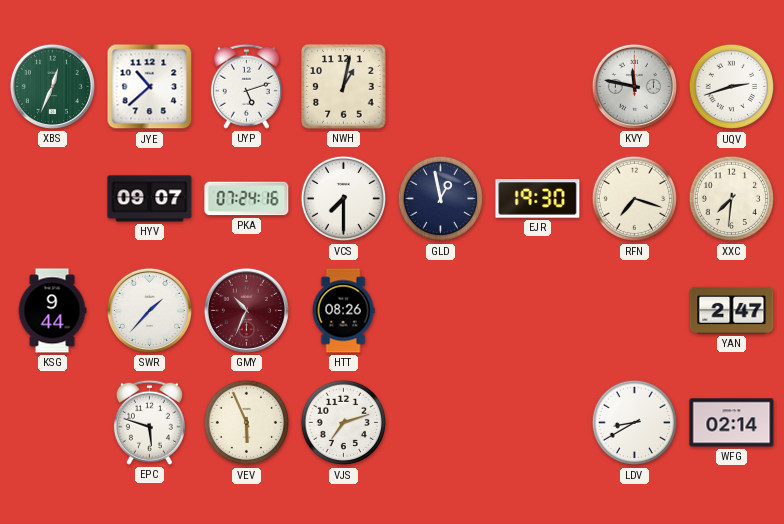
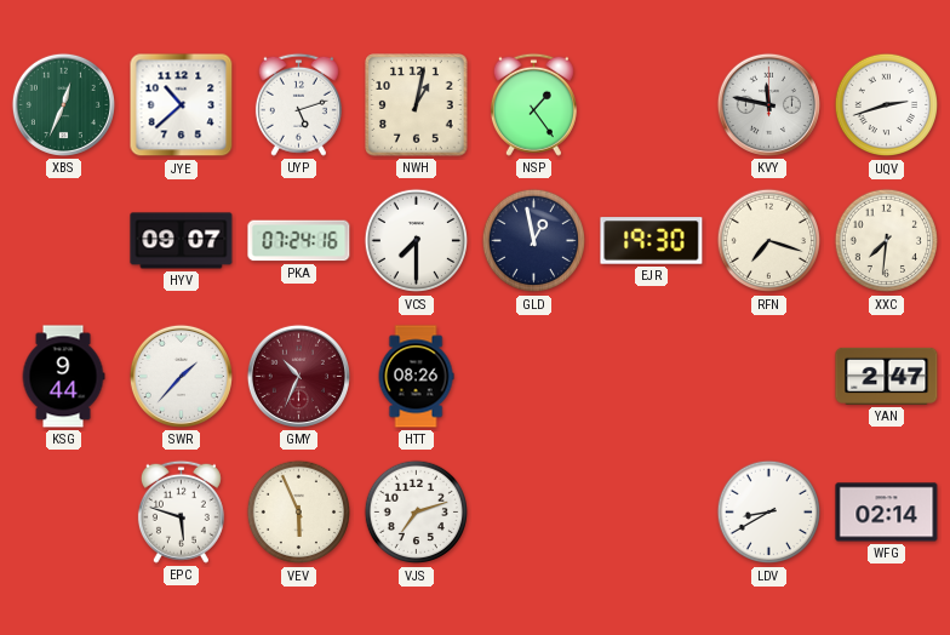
NSP: none -> 1:24 (533, 104)
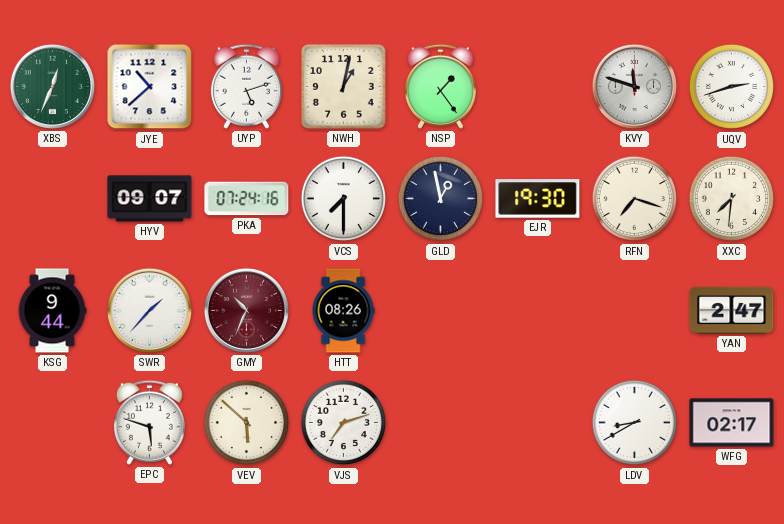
KVY: 11:47 -> 11:48 (634, 86)
VEV: 5:56 -> 5:52 (247, 423)
WFG: 02:14 -> 02:17 (732, 423)
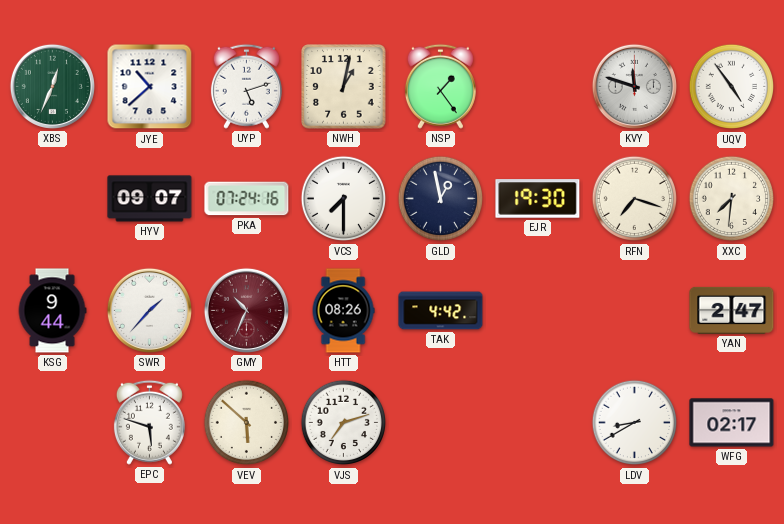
UQV: 2:42 -> 4:54 (732, 87)
TAK: none -> 4:42 (441, 311)
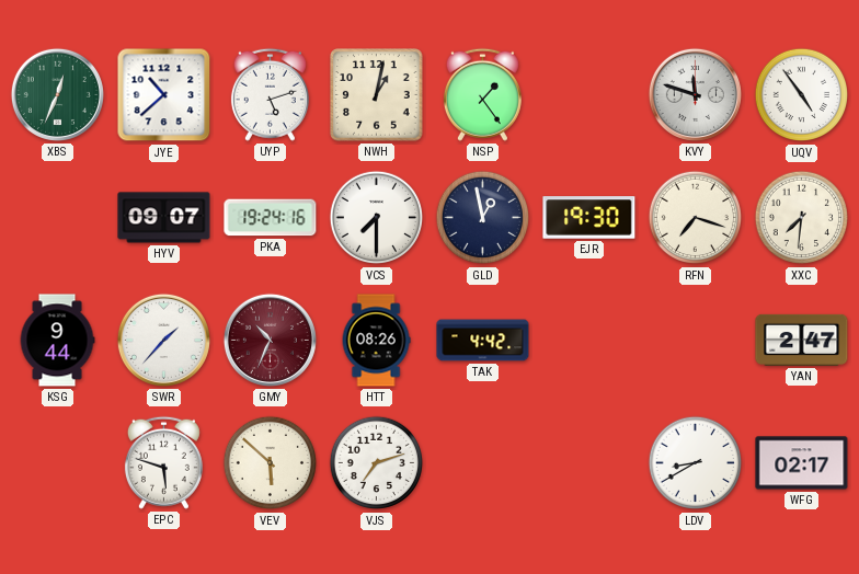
PKA: 07:24 -> 19:24 (271, 218)
